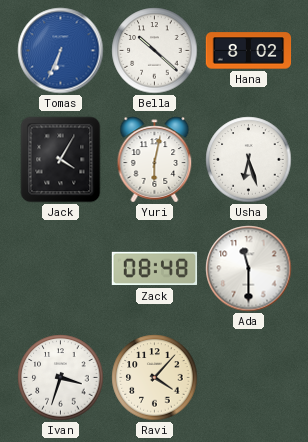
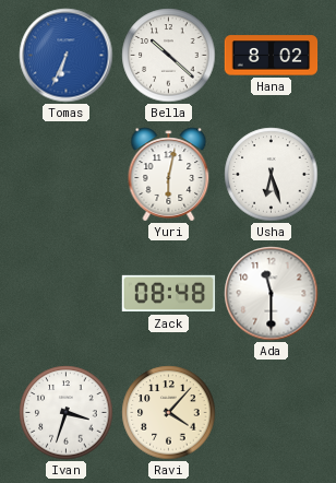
Jack: 4:05 -> none (61, 160)
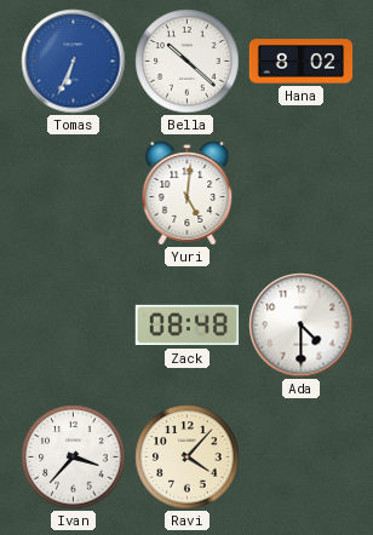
Yuri: 6:02 -> 5:01 (188, 194)
Usha: 6:27 -> none (272, 175)
Ada: 11:30 -> 4:30 (302, 326)
Ivan: 3:33 -> 3:37 (74, 458)
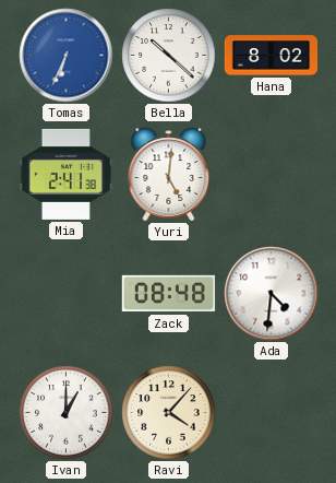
Mia: none -> 2:41 (67, 174)
Ada: 4:30 -> 4:31 (272, 294)
Ivan: 3:37 -> 1:00 (67, 413)
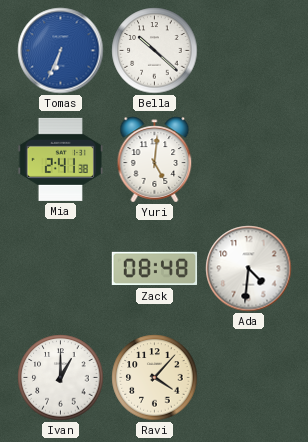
Hana: 8:02 -> none (272, 56)
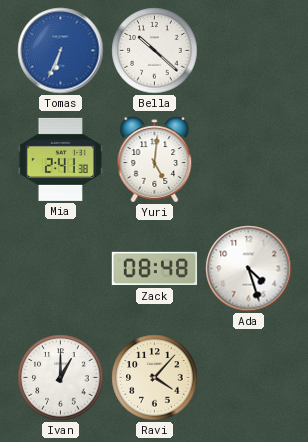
Ada: 4:31 -> 4:27 (249, 269)
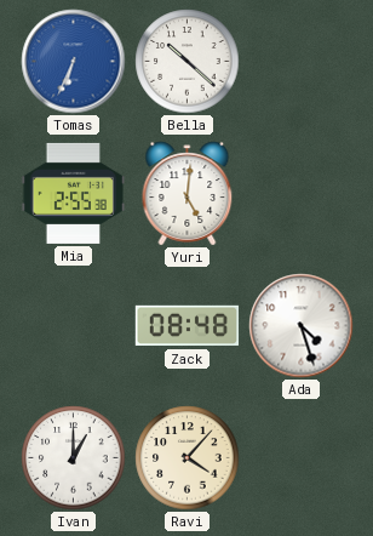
Mia: 2:41 -> 2:55 (74, 193)
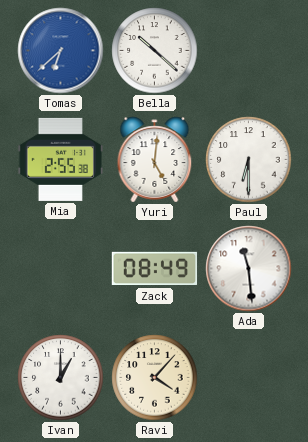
Tomas: 6:34 -> 6:38 (61, 51)
Paul: none -> 6:30 (249, 160)
Zack: 08:48 -> 08:49 (155, 269)
Ada: 4:27 -> 11:29 (249, 269)
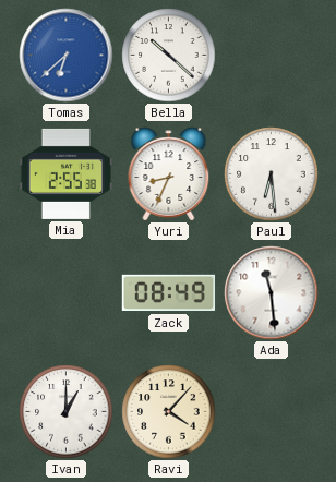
Yuri: 5:01 -> 8:34 (169, 174)
Paul: 6:30 -> 6:29 (272, 174)
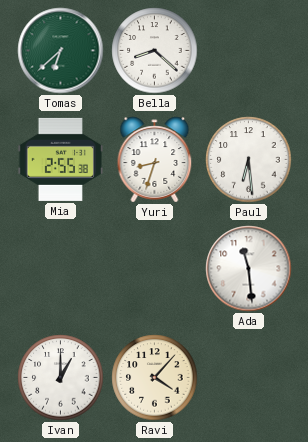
Tomas dial: blue -> green (61, 51)
Bella: 10:22 -> 8:22 (155, 51)
Yuri: 8:34 -> 8:33 (155, 160)
Zack: 08:49 -> none (169, 293)
